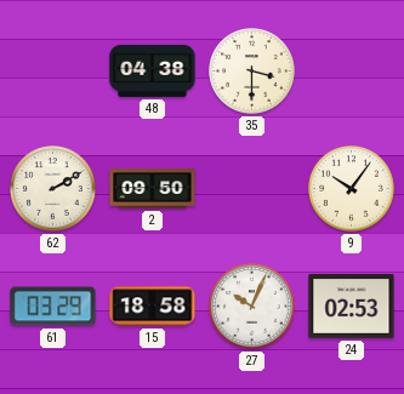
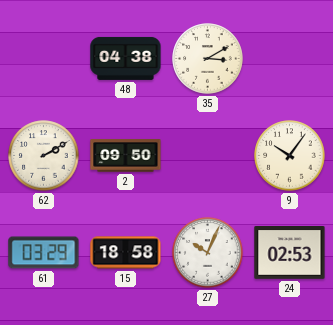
35: 3:30 -> 3:10 (208, 59)
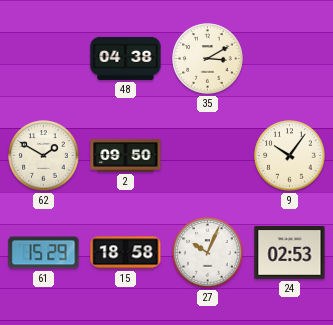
62: 2:10 -> 1:50 (44, 156)
61: 03:29 -> 15:29 (44, 253)
